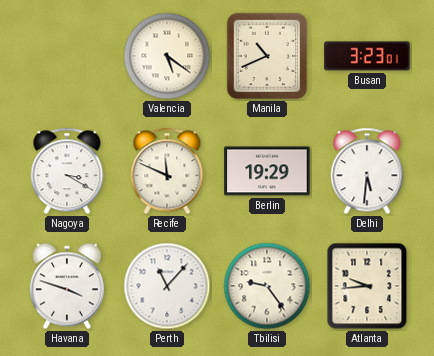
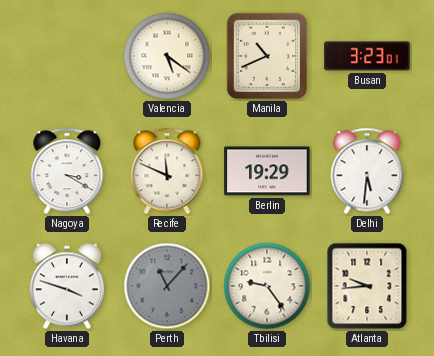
Perth dial: white -> grey (167, 286)
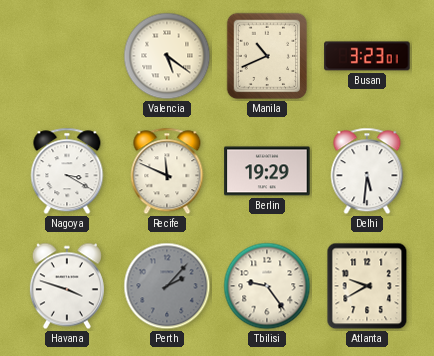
Perth: 11:07 -> 2:07 (167, 286)
Atlanta: 9:44 -> 9:40 (367, 286)
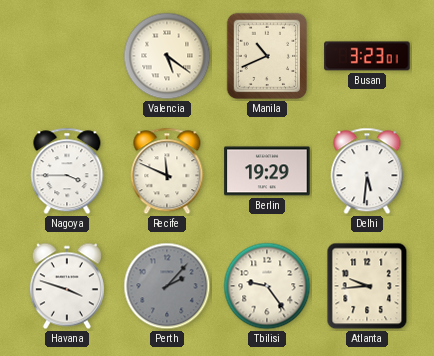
Nagoya: 3:20 -> 3:45 (67, 171)
Atlanta: 9:40 -> 9:44 (367, 286)
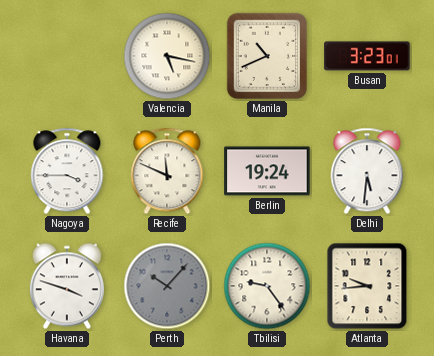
Valencia: 5:21 -> 5:17 (167, 56)
Berlin: 19:29 -> 19:24 (267, 171)
Perth: 2:07 -> 10:07 (167, 286)
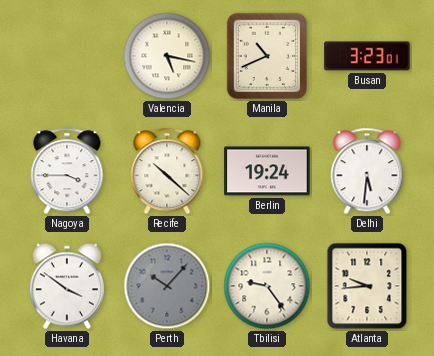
Recife: 11:49 -> 10:22 (167, 171)
Havana: 3:48 -> 3:51 (67, 286)
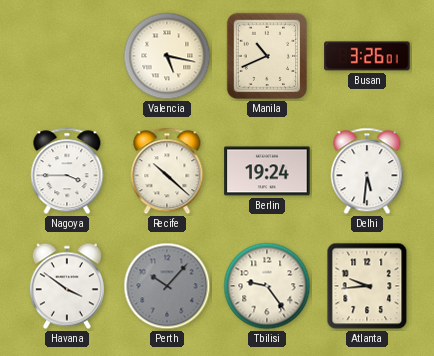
Busan: 3:23 -> 3:26 (367, 56)
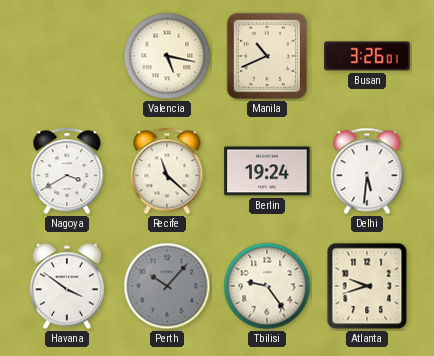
Nagoya: 3:45 -> 3:40 (67, 171)
Recife: 10:22 -> 11:22 (167, 171)
Atlanta: 9:44 -> 9:42 (367, 286)
